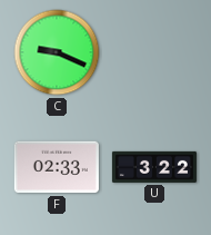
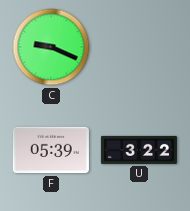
F: 02:33 -> 05:39 (51, 150)
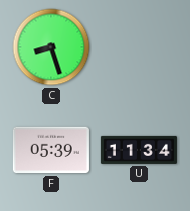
C: 9:19 -> 8:27 (51, 47)
U: 3:22 -> 11:34 (139, 150)
